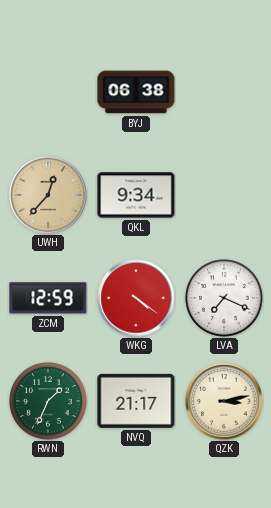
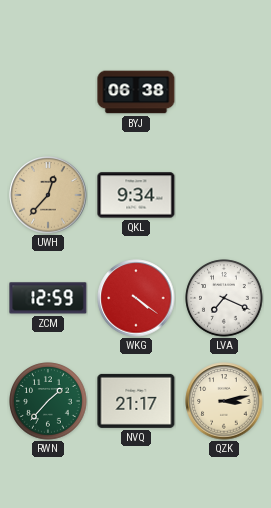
RWN: 1:34 -> 1:37 (48, 401)
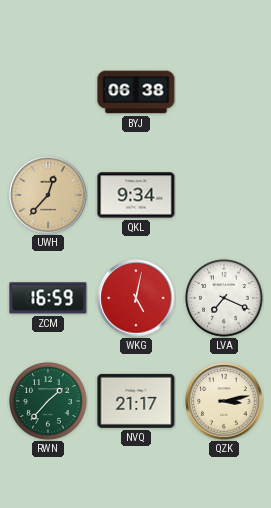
ZCM: 12:59 -> 16:59 (48, 298)
WKG: 4:21 -> 5:02 (136, 298)
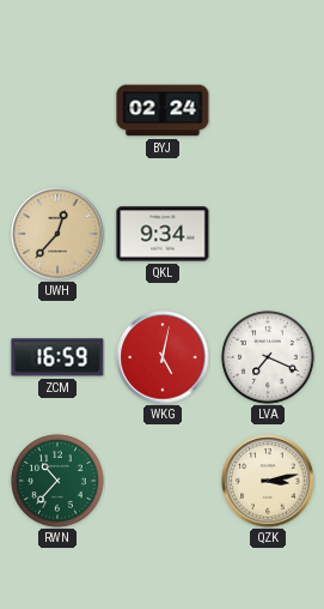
BYJ: 06:38 -> 02:24 (163, 110)
RWN: 1:37 -> 10:37 (57, 481)
NVQ: 21:17 -> none (136, 401)
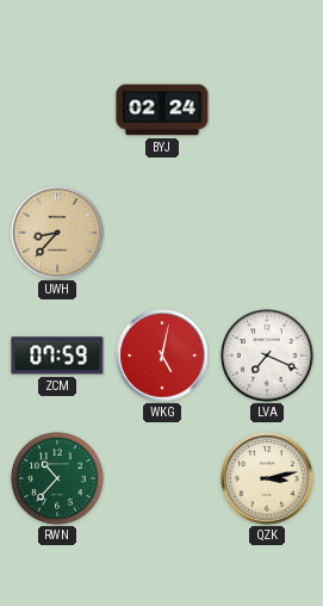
UWH: 12:37 -> 8:37 (57, 233)
QKL: 9:34 -> none (163, 234)
ZCM: 16:59 -> 07:59 (57, 355)
